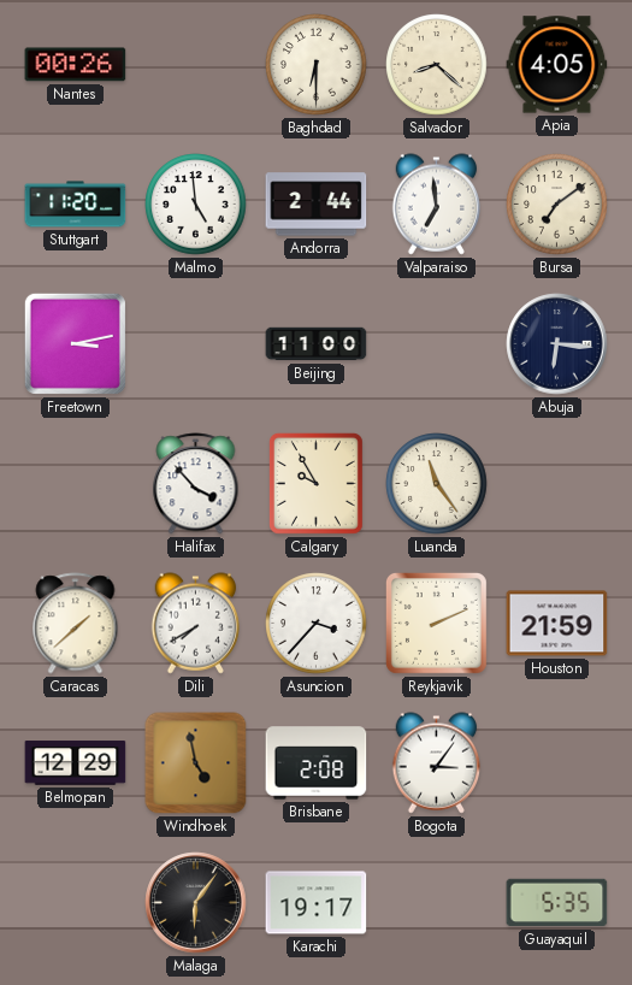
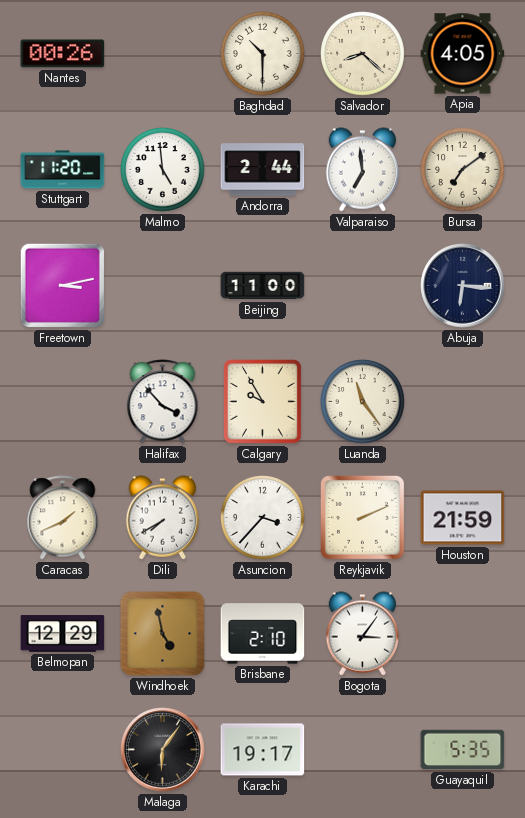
Baghdad: 6:30 -> 10:30 (263, 54)
Caracas: 1:38 -> 1:41 (63, 518)
Brisbane: 2:08 -> 2:10 (263, 634)
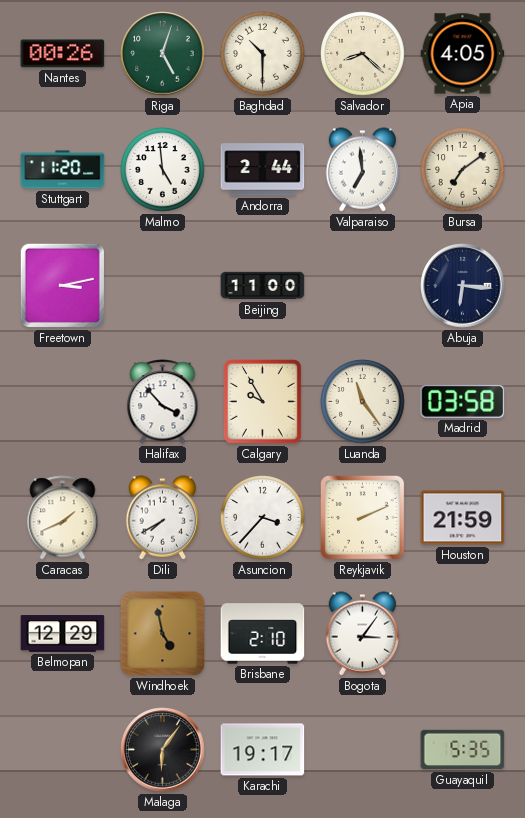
Riga: none -> 5:03 (163, 54)
Madrid: none -> 03:58 (463, 401)
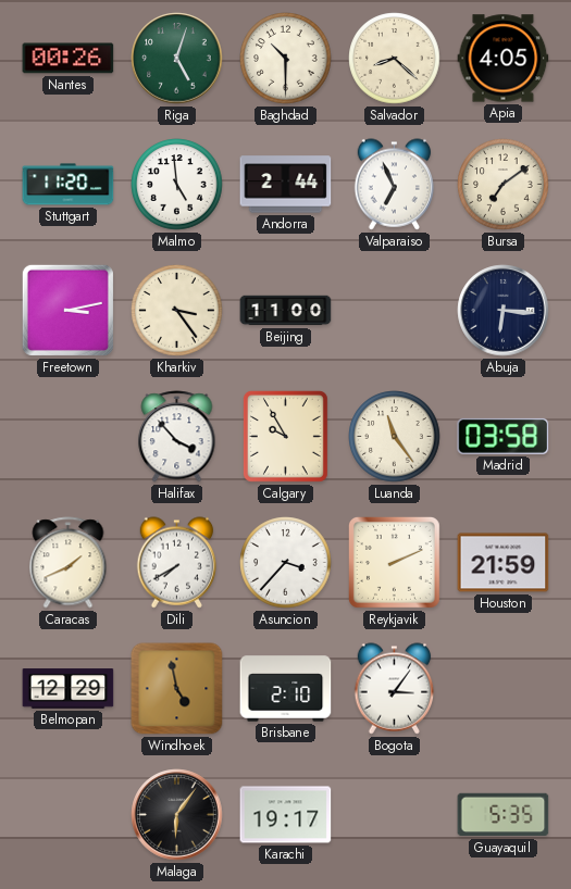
Valparaiso: 6:59 -> 6:56 (395, 185)
Kharkiv: none -> 3:24 (177, 311)
